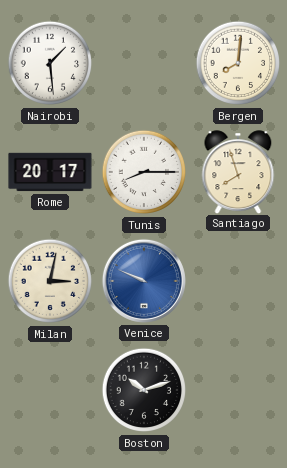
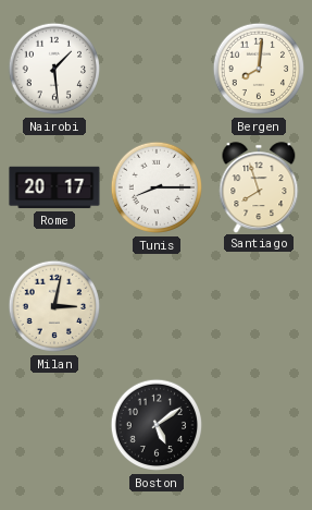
Venice: 9:49 -> none (144, 281)
Boston: 10:12 -> 5:09 (157, 425)
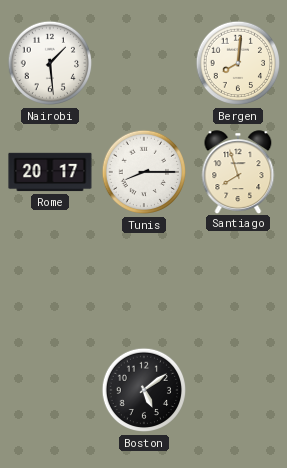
Milan: 3:02 -> none (54, 306)
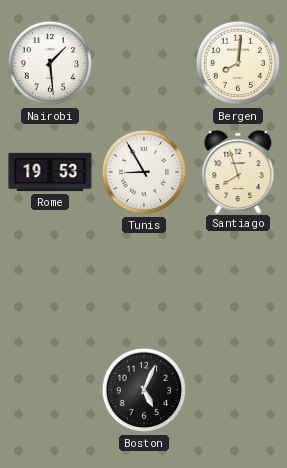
Rome: 20:17 -> 19:53 (50, 172)
Tunis: 8:15 -> 8:55 (144, 172)
Boston: 5:09 -> 5:04 (144, 390)
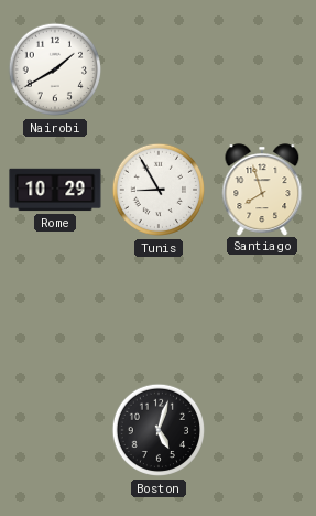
Nairobi: 1:29 -> 1:40 (55, 69)
Bergen: 8:01 -> none (238, 63)
Rome: 19:53 -> 10:29 (55, 190)
Boston: 5:04 -> 5:03 (159, 430)
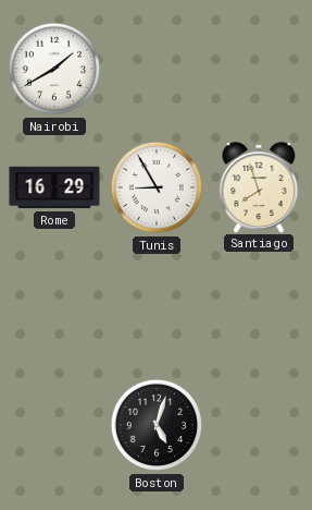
Rome: 10:29 -> 16:29 (54, 187)
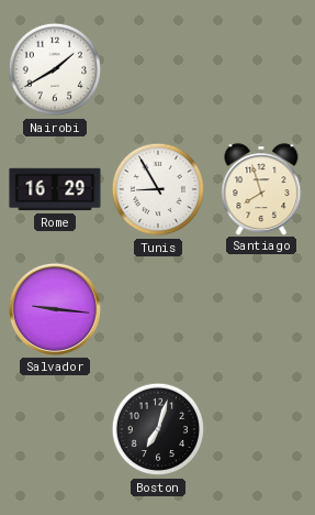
Salvador: none -> 9:16 (55, 309)
Boston: 5:03 -> 7:03 (158, 429)
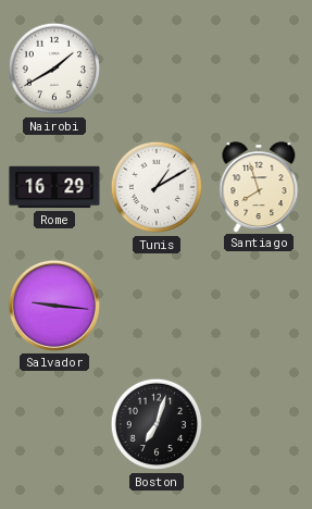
Tunis: 8:55 -> 1:10 (157, 187)
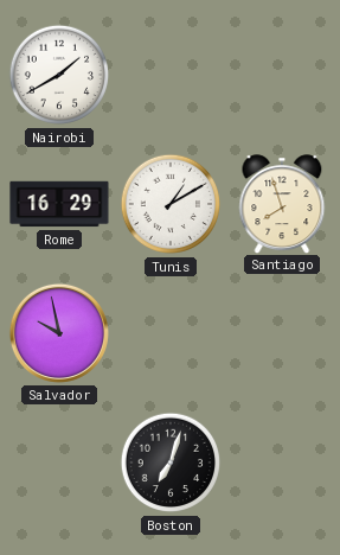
Salvador: 9:16 -> 9:58 (59, 333)
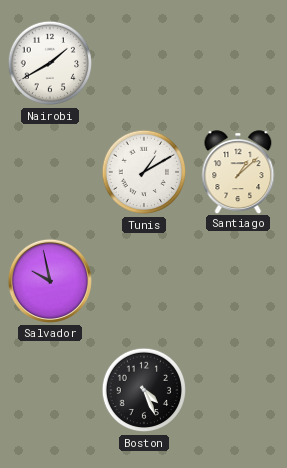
Rome: 16:29 -> none (59, 204)
Santiago: 7:57 -> 1:08 (238, 172)
Boston: 7:03 -> 4:26 (144, 390)
